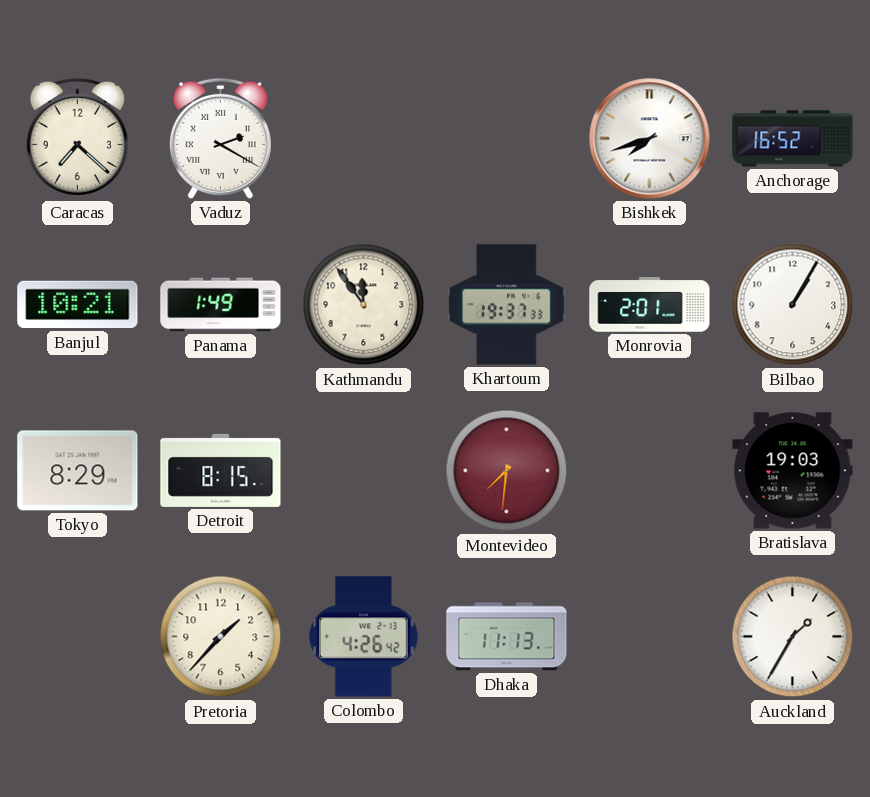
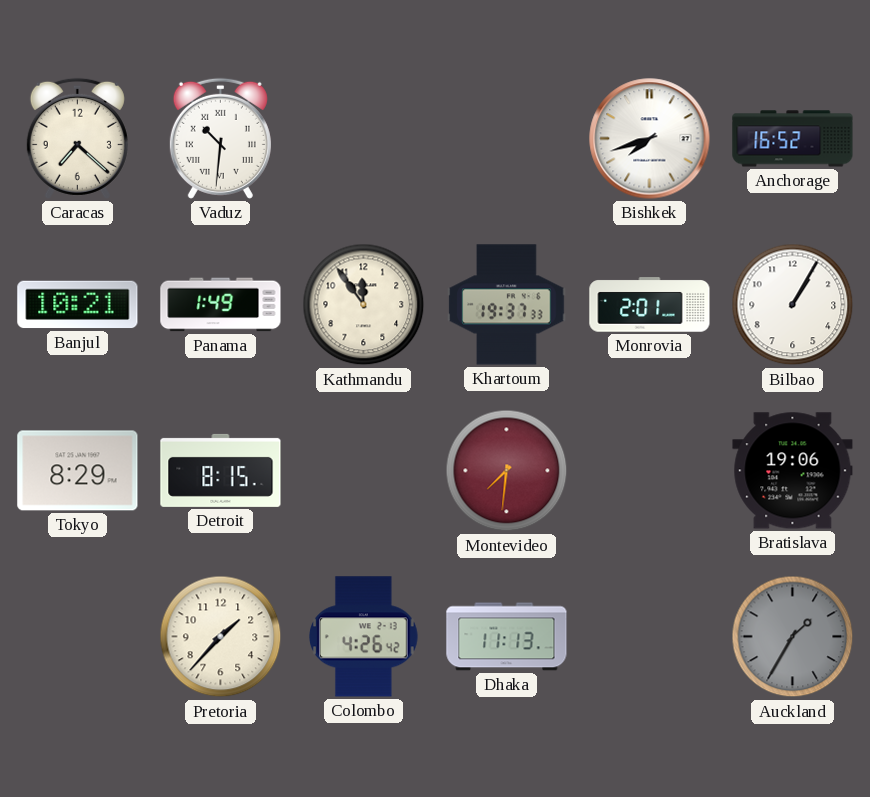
Vaduz: 2:20 -> 10:31 (220, 138)
Bratislava: 19:03 -> 19:06 (793, 471)
Auckland dial: white -> grey (793, 637)
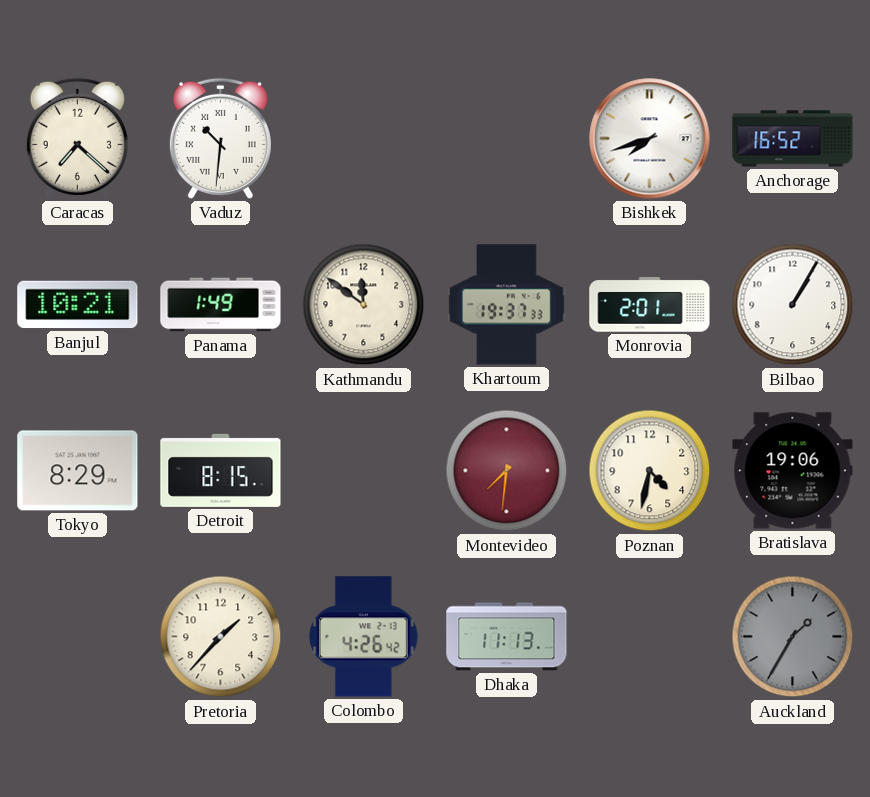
Kathmandu: 11:54 -> 11:51 (364, 305)
Poznan: none -> 4:32 (650, 471)
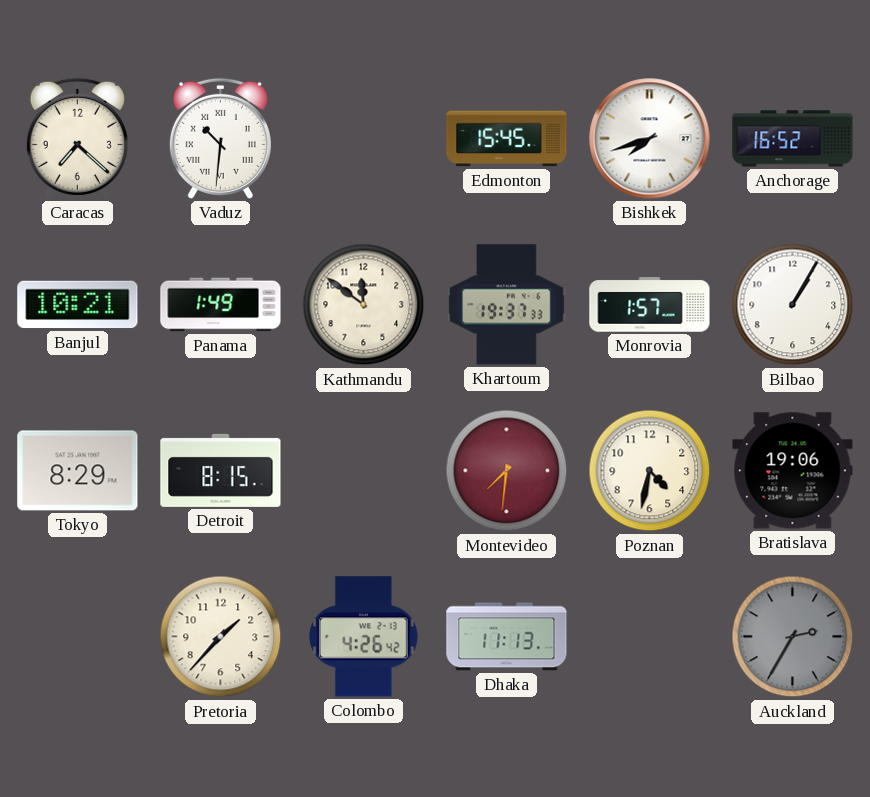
Edmonton: none -> 15:45 (507, 139)
Monrovia: 2:01 -> 1:57 (650, 305)
Auckland: 1:35 -> 2:35 (793, 637)
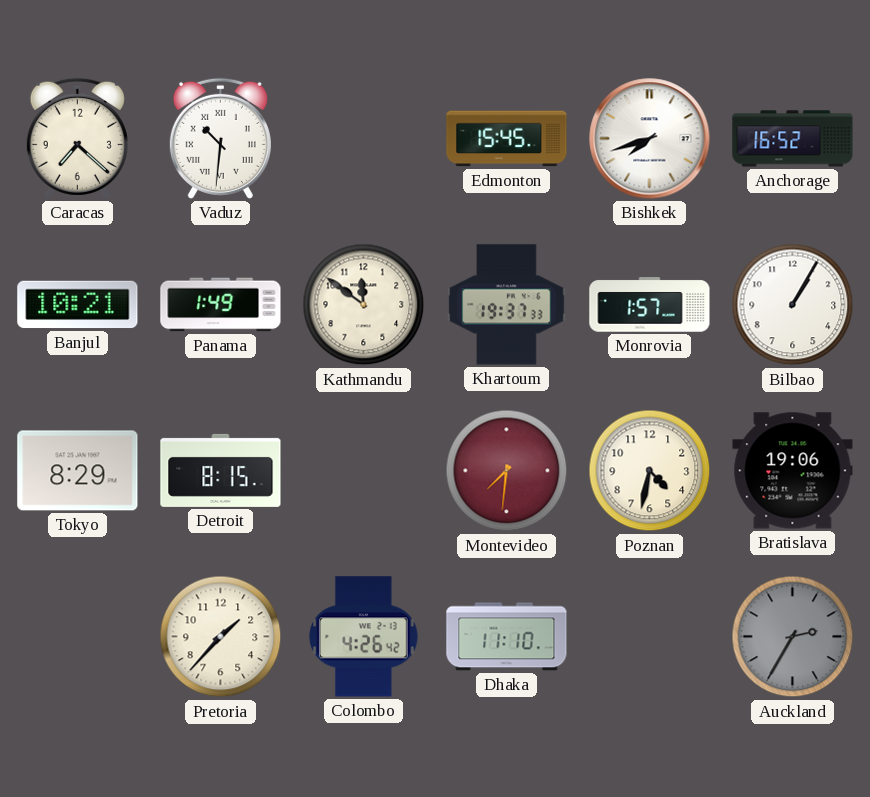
Dhaka: 11:13 -> 11:10 (507, 637)
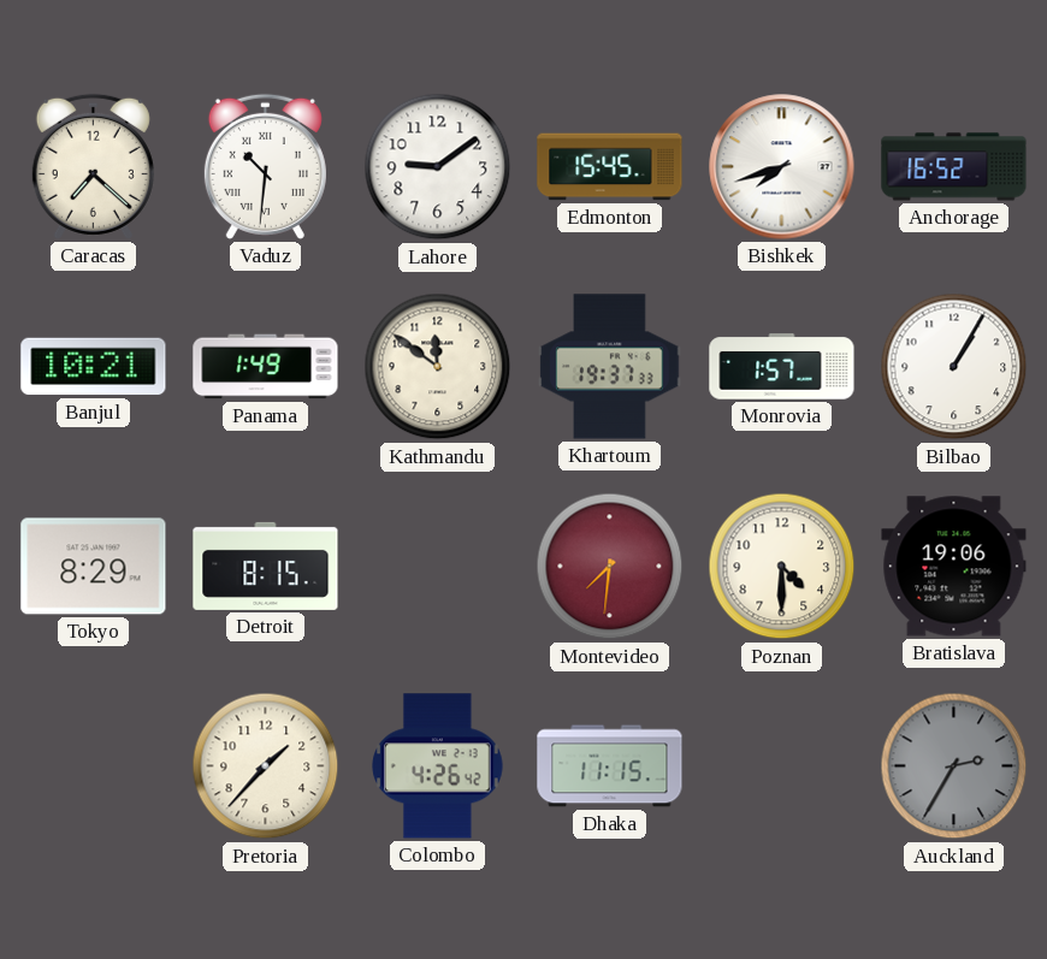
Lahore: none -> 9:09 (438, 167)
Poznan: 4:32 -> 4:30 (782, 567)
Dhaka: 11:10 -> 11:15 (610, 766)
